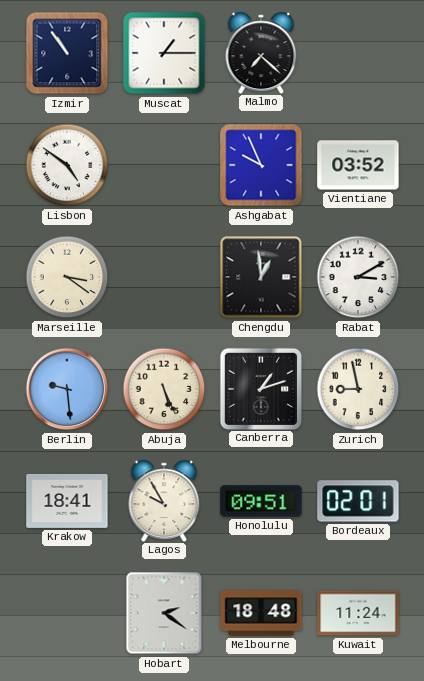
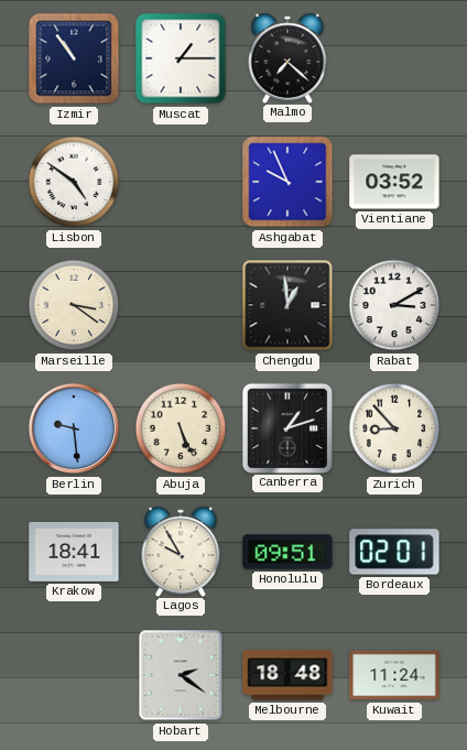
Zurich: 8:58 -> 8:53 (394, 428)
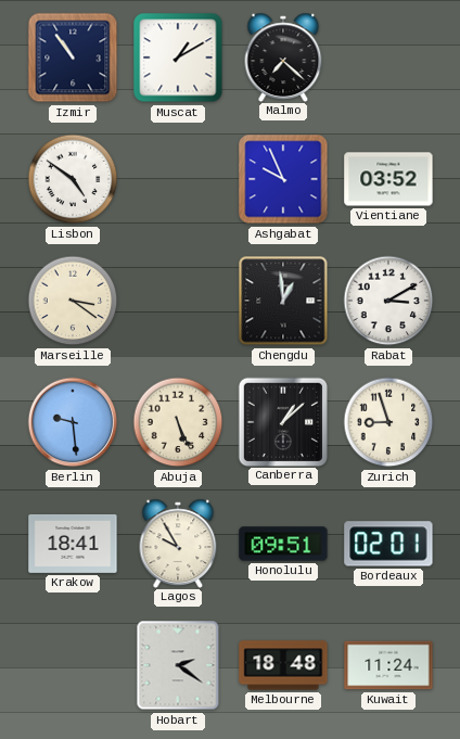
Muscat: 1:15 -> 1:10 (178, 58)
Canberra: 1:12 -> 1:08 (282, 421)
Zurich: 8:53 -> 8:57 (388, 422)
